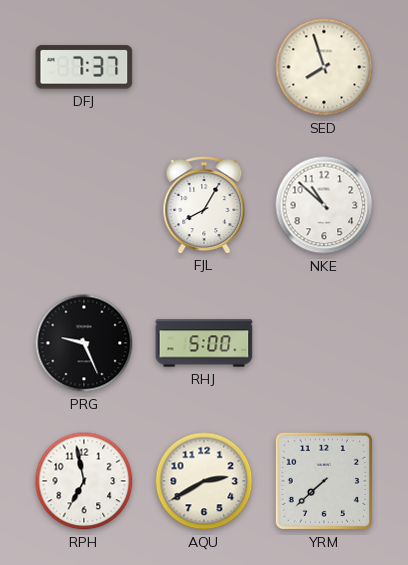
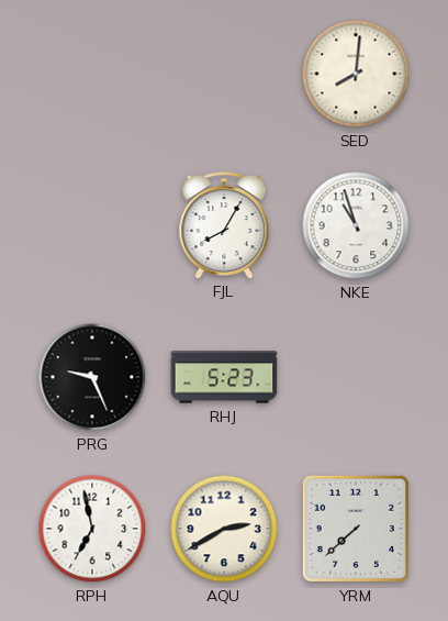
DFJ: 7:37 -> none (84, 67)
SED: 7:57 -> 8:01 (356, 74)
NKE: 10:52 -> 10:57 (356, 225)
RHJ: 5:00 -> 5:23 (224, 377)
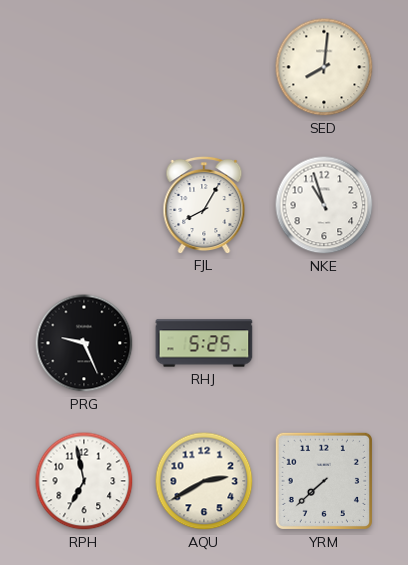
RHJ: 5:23 -> 5:25 (204, 343)
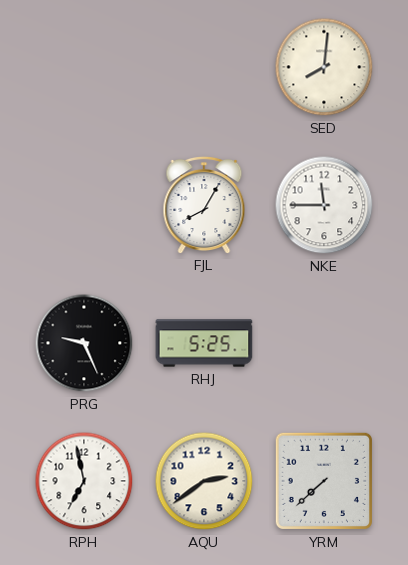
NKE: 10:57 -> 11:45 (324, 205)
AQU: 2:40 -> 2:39 (204, 481)
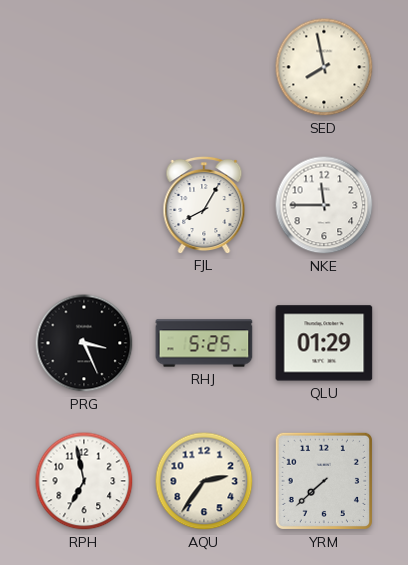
SED: 8:01 -> 7:58 (324, 67)
PRG: 9:26 -> 3:26 (84, 343)
QLU: none -> 01:29 (324, 343)
AQU: 2:39 -> 2:36 (204, 481)
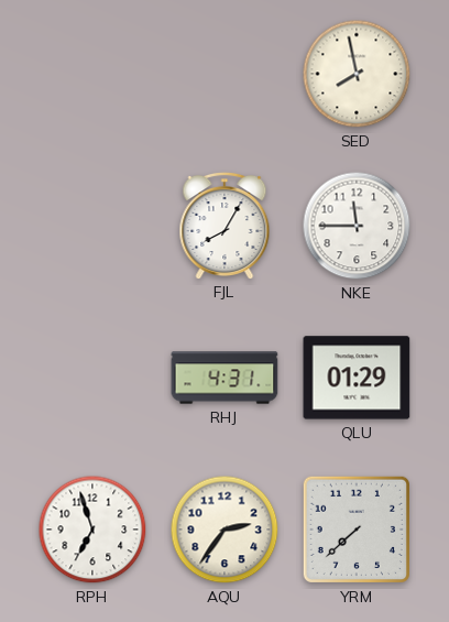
PRG: 3:26 -> none (84, 343)
RHJ: 5:25 -> 4:31 (225, 378)
RPH: 6:58 -> 6:57 (92, 530)
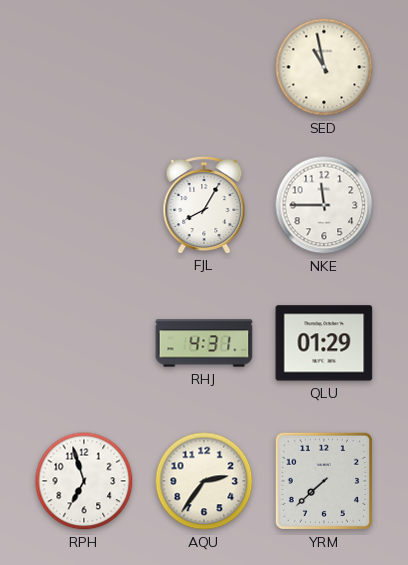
SED: 7:58 -> 10:58 (324, 67)
